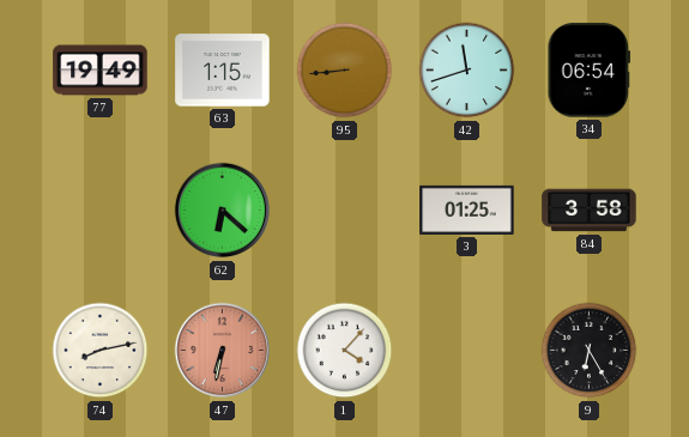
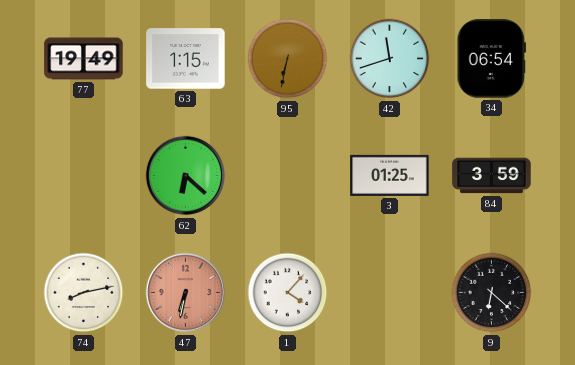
95: 8:44 -> 6:32 (288, 59)
84: 3:58 -> 3:59 (492, 176)
9: 6:25 -> 6:22 (492, 293)
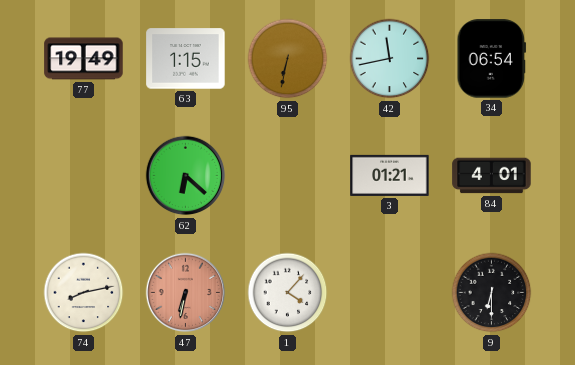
42: 11:42 -> 11:43 (390, 59)
3: 01:25 -> 01:21 (390, 175)
84: 3:59 -> 4:01 (492, 176)
9: 6:22 -> 6:30 (492, 293)
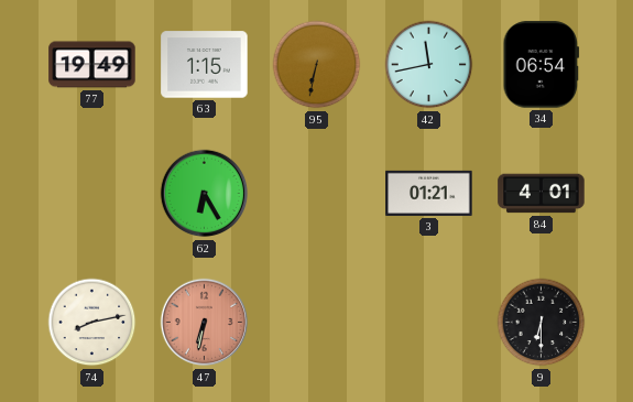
62: 6:22 -> 6:25 (205, 194)
1: 4:07 -> none (288, 293)
